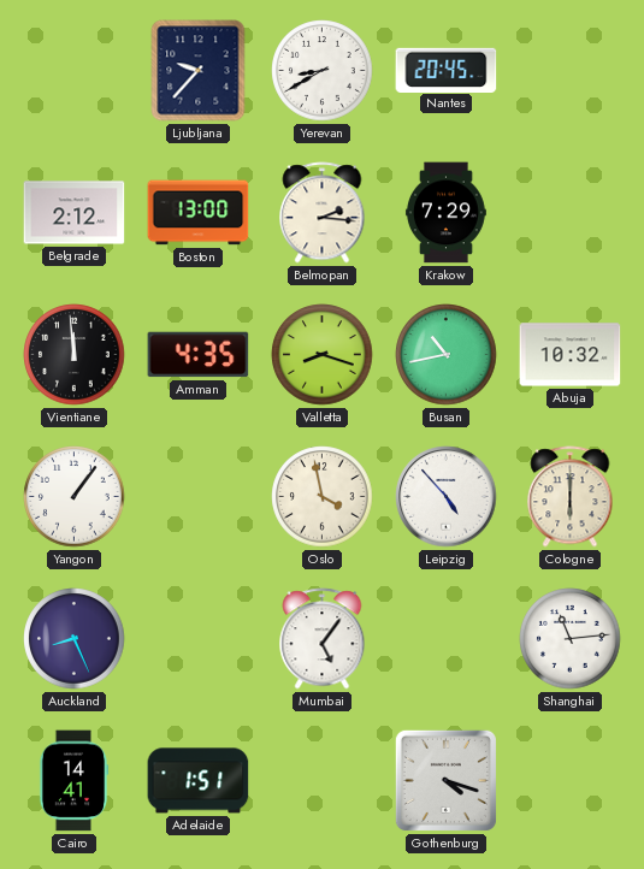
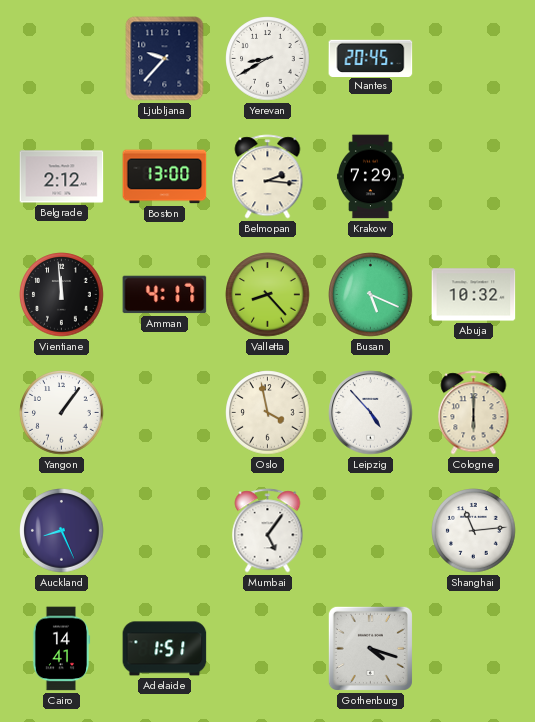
Amman: 4:35 -> 4:17 (165, 295)
Valletta: 8:18 -> 8:23 (268, 295)
Busan: 10:43 -> 5:19 (371, 295)
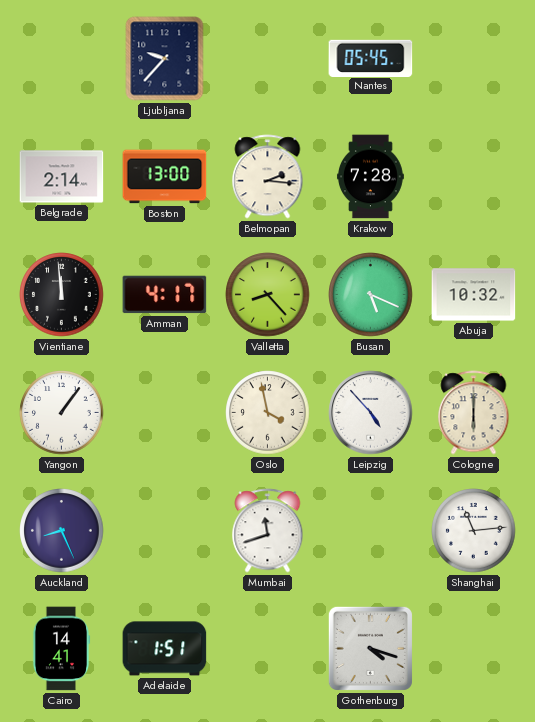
Yerevan: 8:40 -> none (268, 59)
Nantes: 20:45 -> 05:45 (371, 58)
Belgrade: 2:12 -> 2:14 (62, 177)
Krakow: 7:29 -> 7:28 (370, 177)
Mumbai: 5:06 -> 11:42 (268, 531)
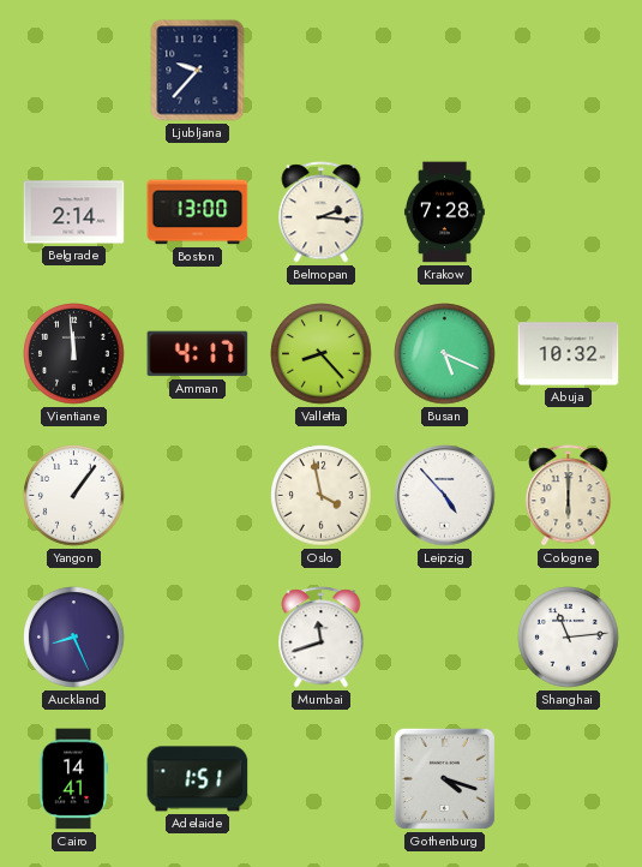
Nantes: 05:45 -> none (371, 58)
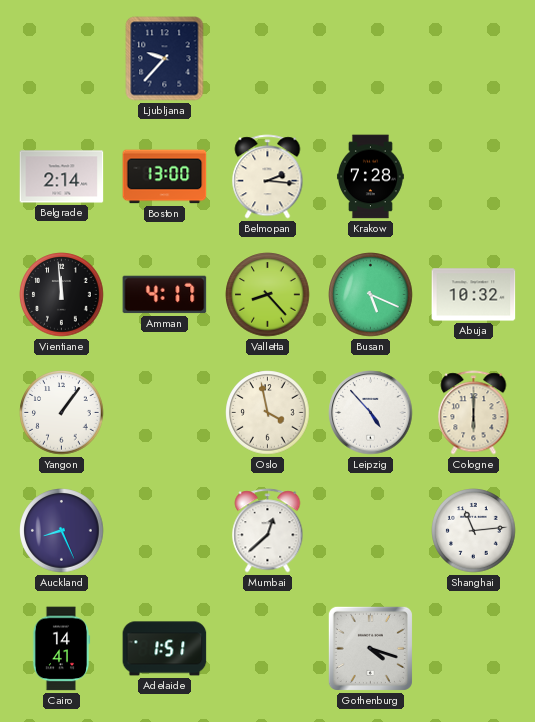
Mumbai: 11:42 -> 12:38 (268, 531)
